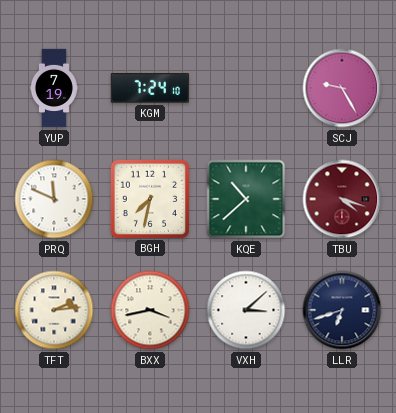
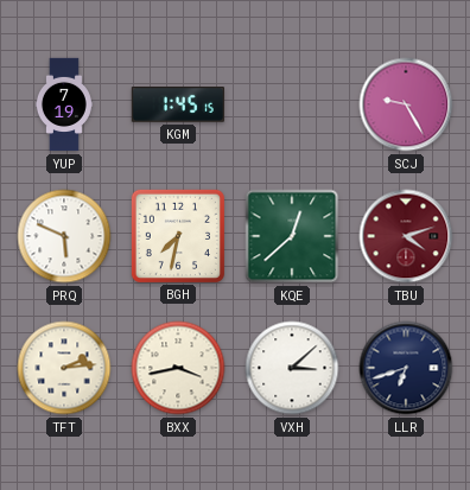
KGM: 7:24 -> 1:45 (178, 106)
PRQ: 11:49 -> 5:49 (64, 236)
KQE: 10:38 -> 12:38 (292, 236)
TBU: 4:18 -> 4:12 (406, 236)
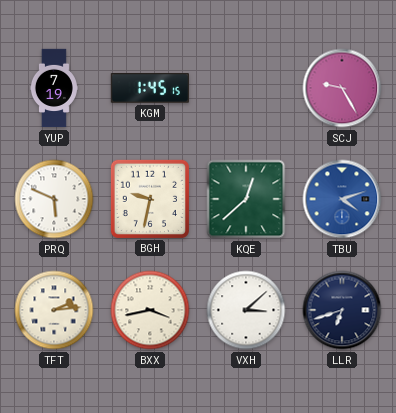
BGH: 7:32 -> 9:32 (150, 199)
TBU dial: burgundy -> blue (342, 199)
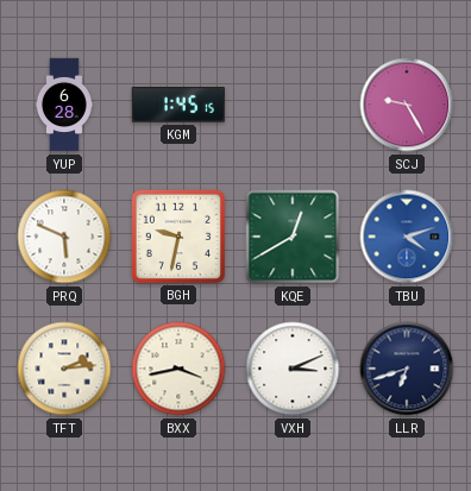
YUP: 7:19 -> 6:28 (64, 105)
KQE: 12:38 -> 12:40 (293, 237)
VXH: 3:08 -> 3:11 (293, 369)
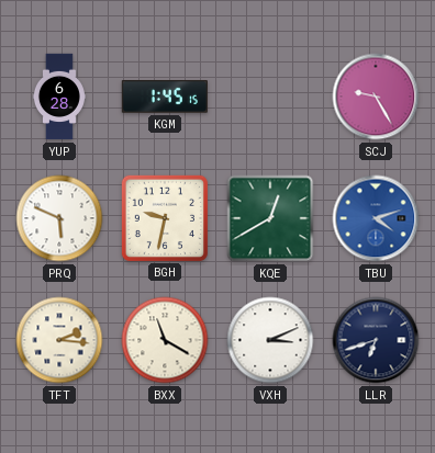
TFT: 2:14 -> 2:16 (59, 340)
BXX: 3:43 -> 11:20 (165, 340)
